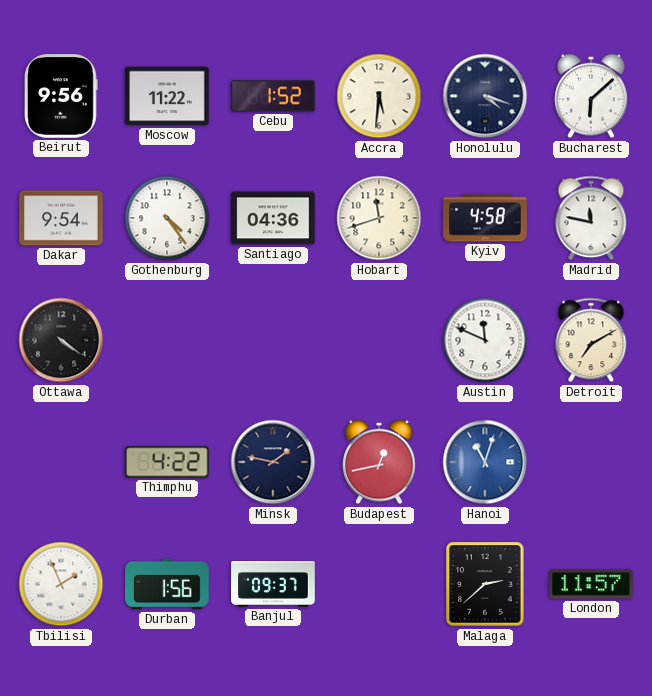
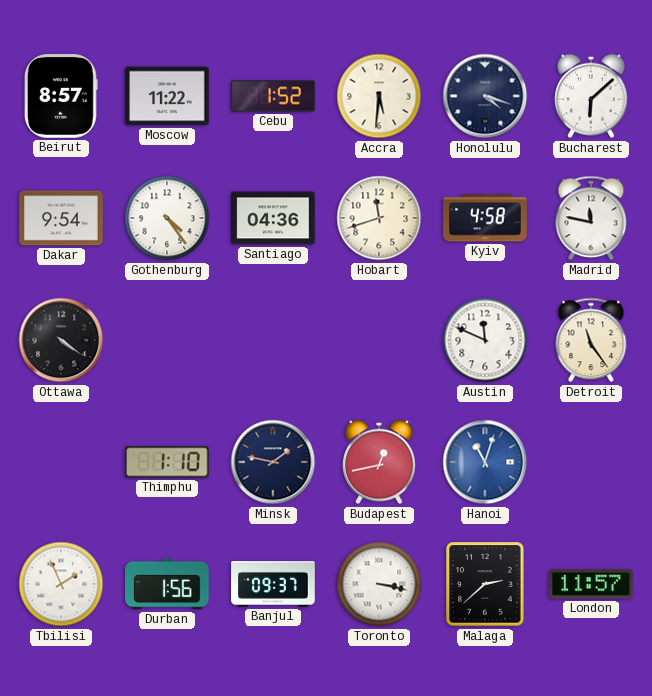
Beirut: 9:56 -> 8:57 (61, 96)
Detroit: 7:10 -> 11:24 (591, 340)
Thimphu: 4:22 -> 1:10 (168, 462)
Toronto: none -> 3:17 (379, 584)
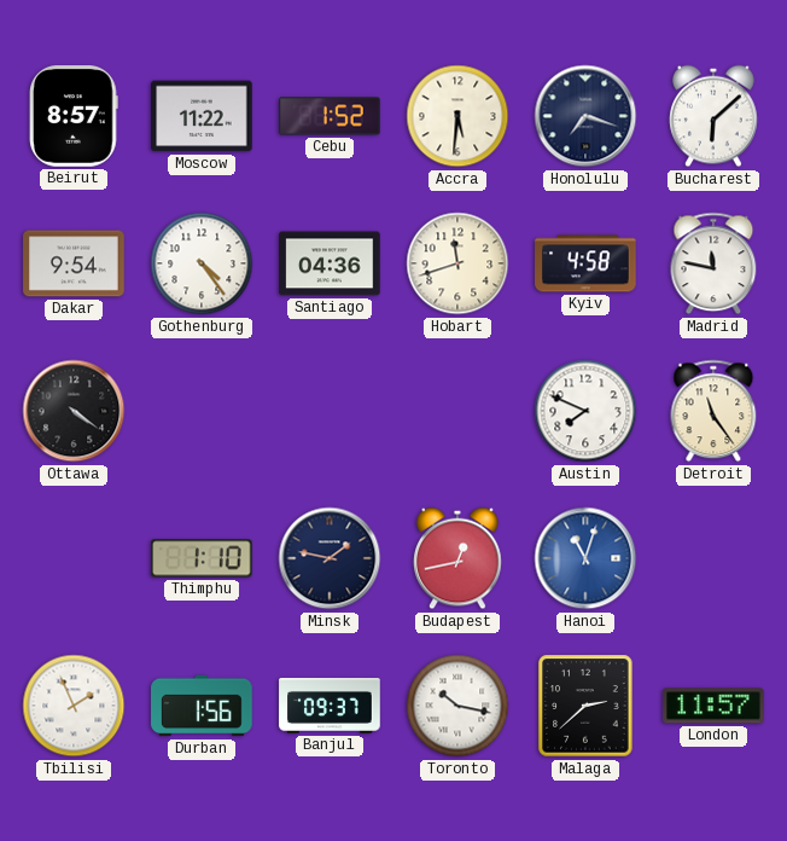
Honolulu: 4:18 -> 7:18 (585, 116)
Austin: 11:49 -> 7:49 (585, 411)
Toronto: 3:17 -> 10:17 (457, 706)
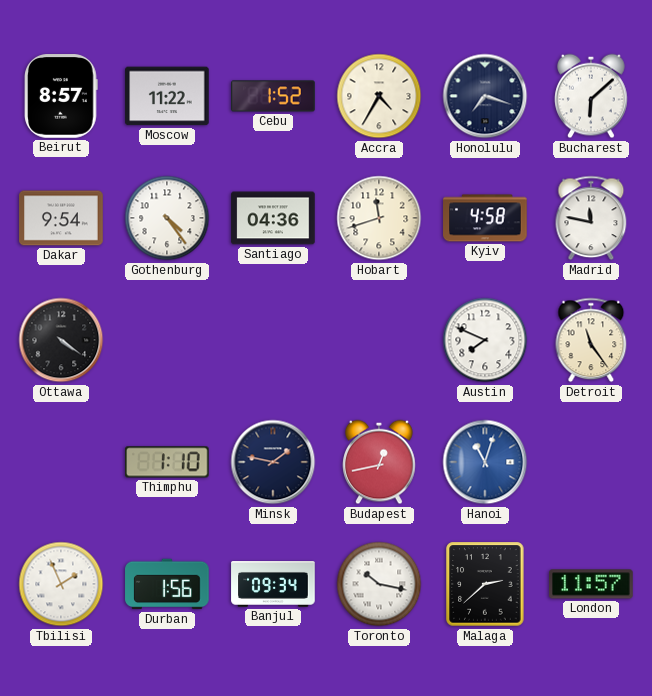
Accra: 5:31 -> 4:35 (379, 96)
Banjul: 09:37 -> 09:34 (273, 585)
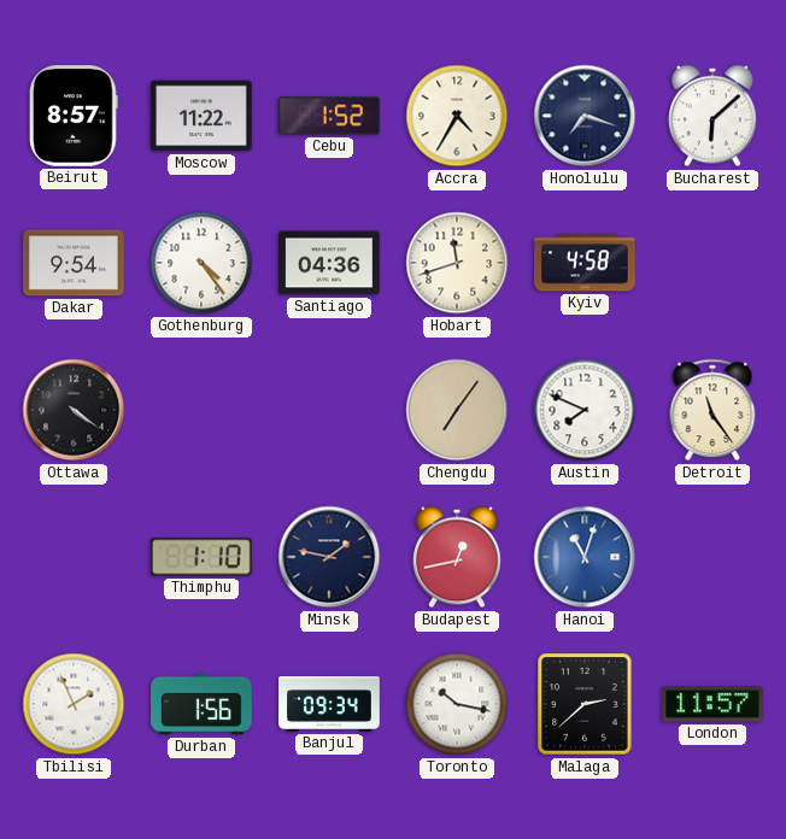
Madrid: 11:47 -> none (591, 218)
Chengdu: none -> 7:06 (457, 410)
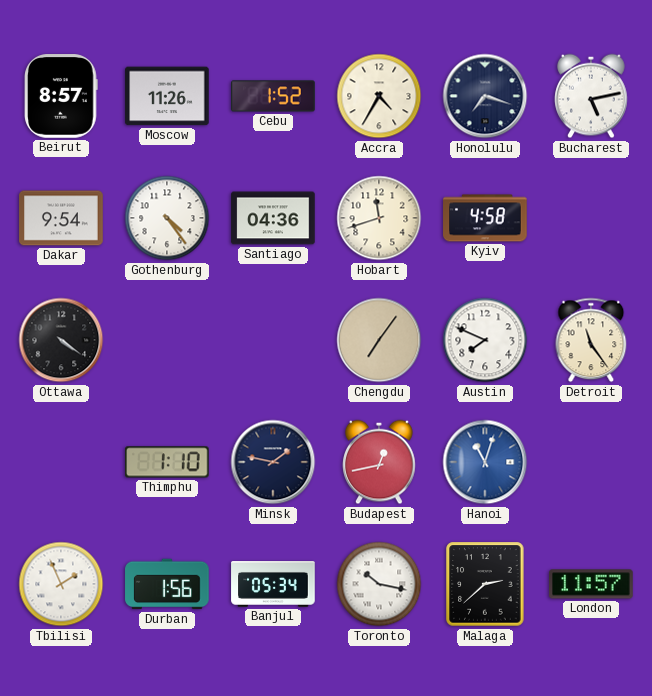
Moscow: 11:22 -> 11:26 (167, 96)
Bucharest: 6:08 -> 5:13 (591, 96)
Banjul: 09:34 -> 05:34 (273, 585)
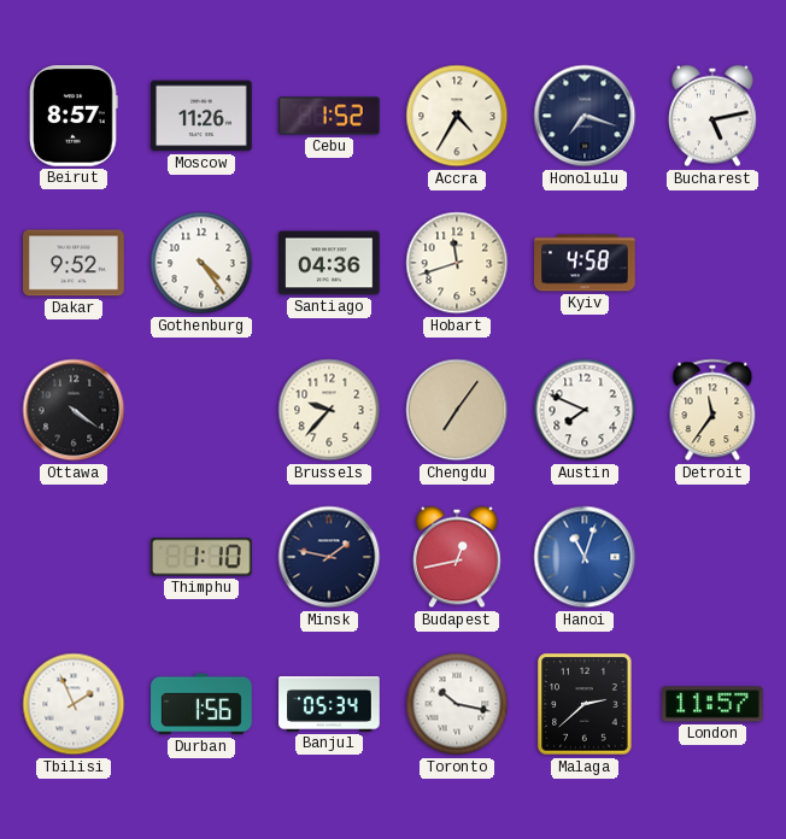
Dakar: 9:54 -> 9:52 (74, 263)
Brussels: none -> 9:37 (329, 410)
Detroit: 11:24 -> 11:36 (712, 410)
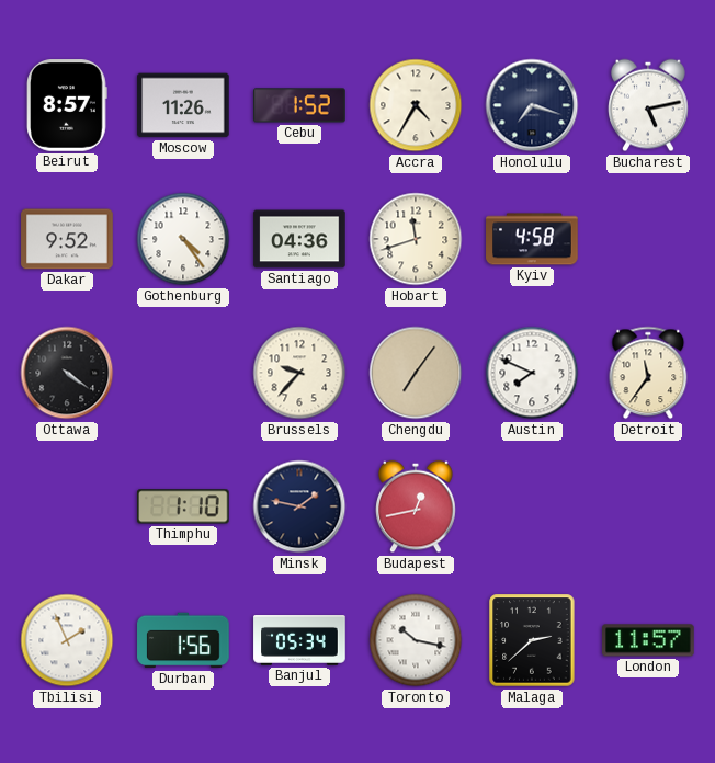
Hanoi: 11:03 -> none (585, 557)
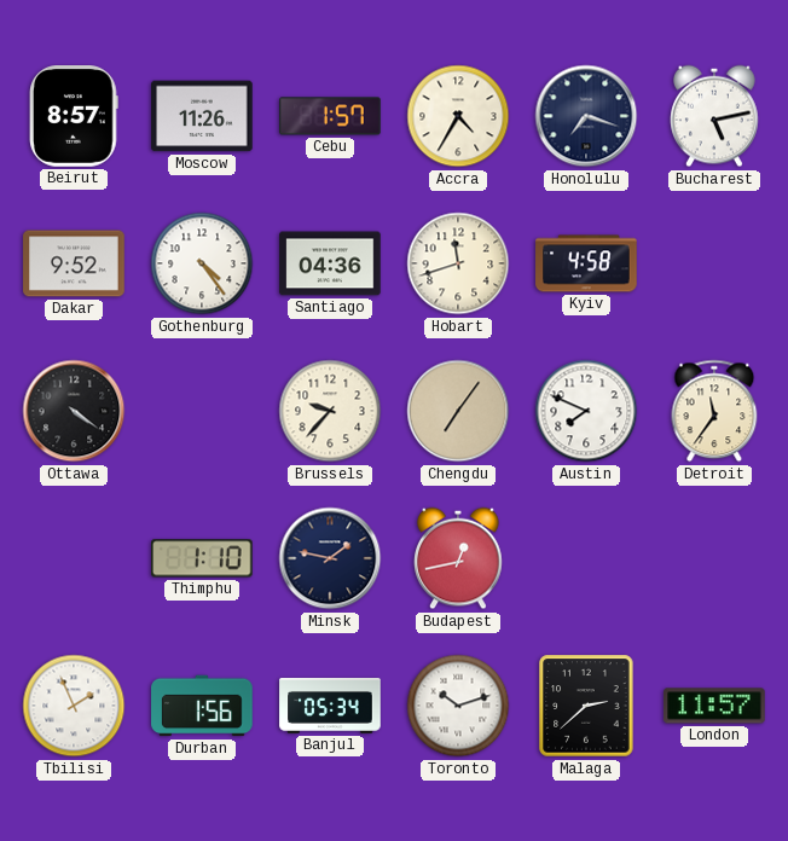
Cebu: 1:52 -> 1:57 (330, 116)
Toronto: 10:17 -> 10:12 (458, 706)
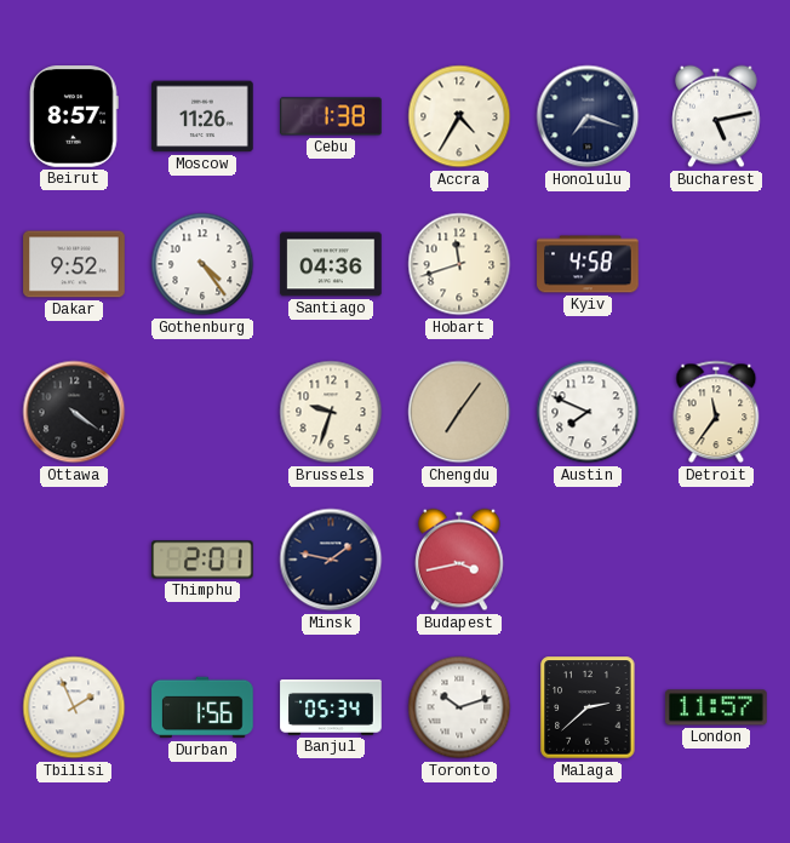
Cebu: 1:57 -> 1:38 (331, 116)
Brussels: 9:37 -> 9:33 (331, 412)
Thimphu: 1:10 -> 2:01 (204, 560)
Budapest: 12:43 -> 3:43 (459, 560)
